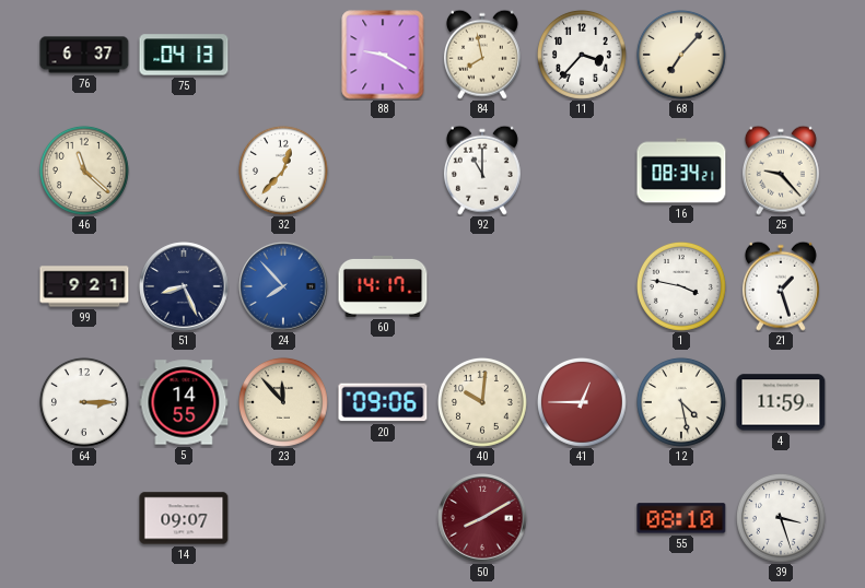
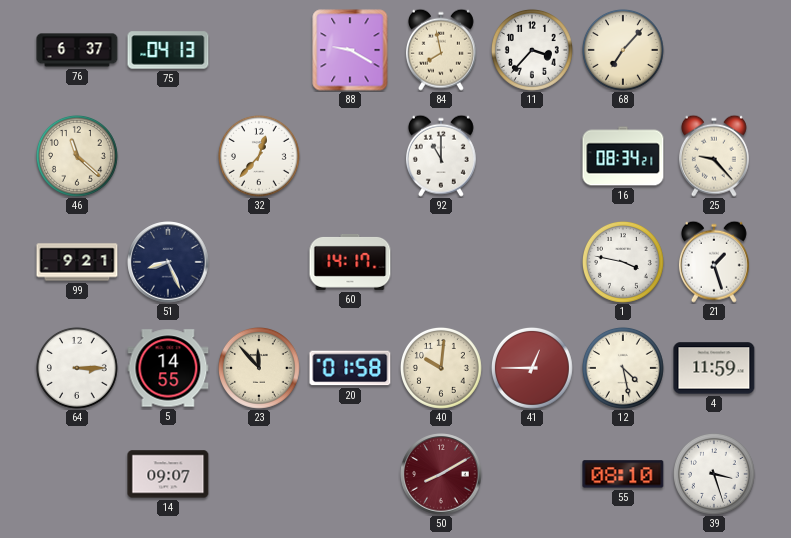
24: 7:53 -> none (283, 286)
20: 09:06 -> 01:58 (350, 368)
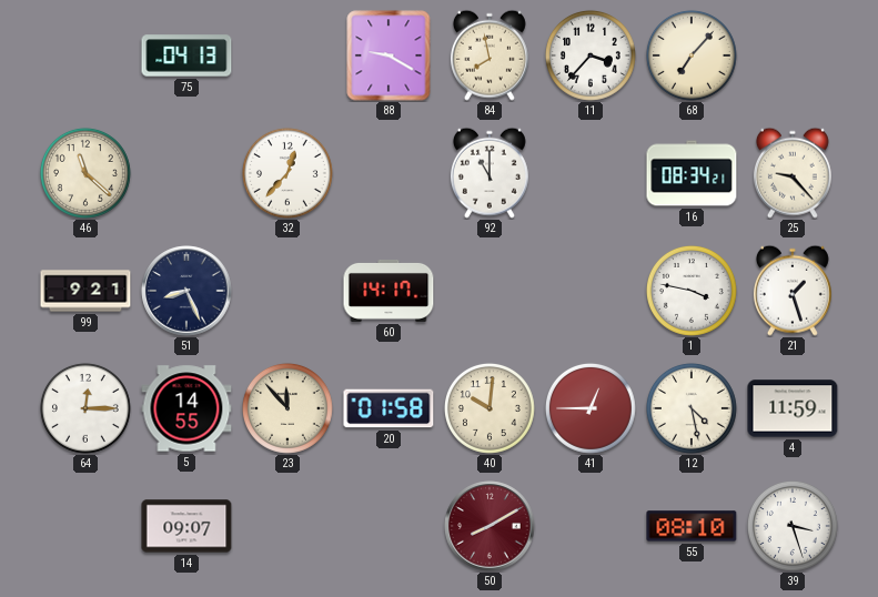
76: 6:37 -> none (77, 50)
64: 3:15 -> 12:15 (85, 408)
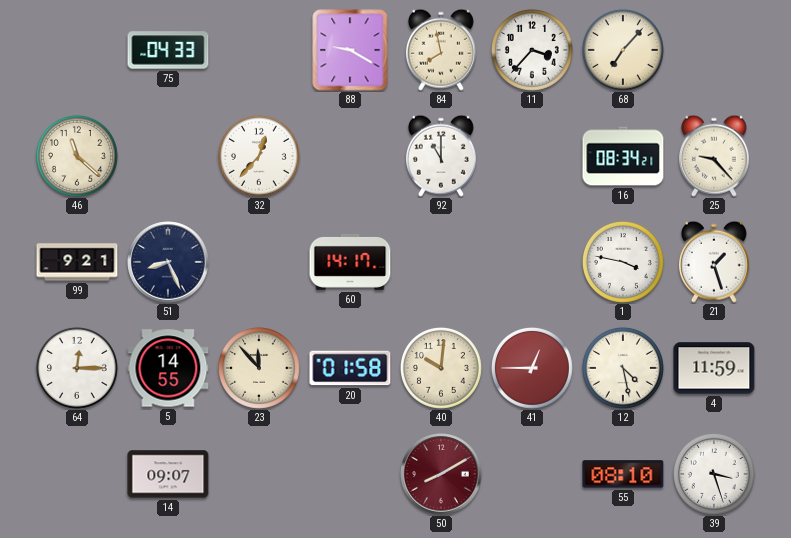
75: 04:13 -> 04:33 (168, 50)
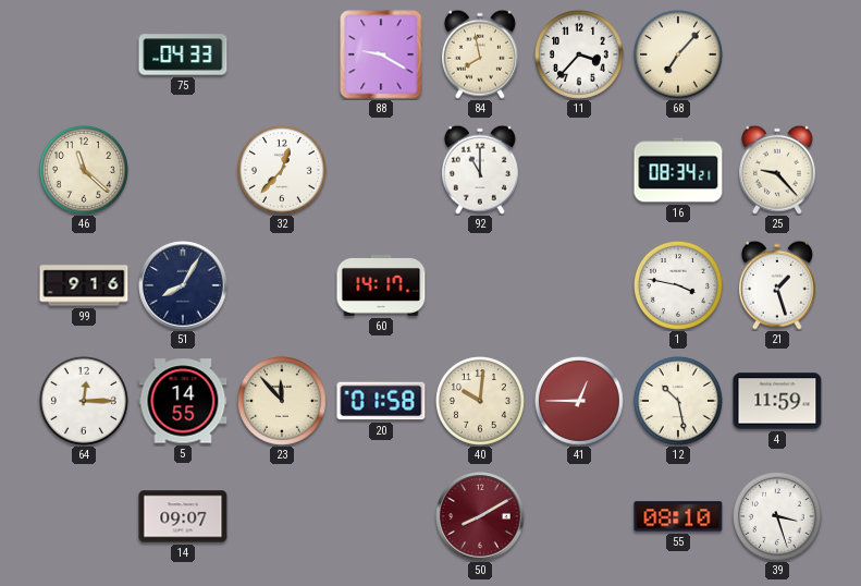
99: 9:21 -> 9:16 (84, 285)
51: 8:26 -> 8:05 (183, 285)
12: 4:28 -> 10:28 (678, 401)
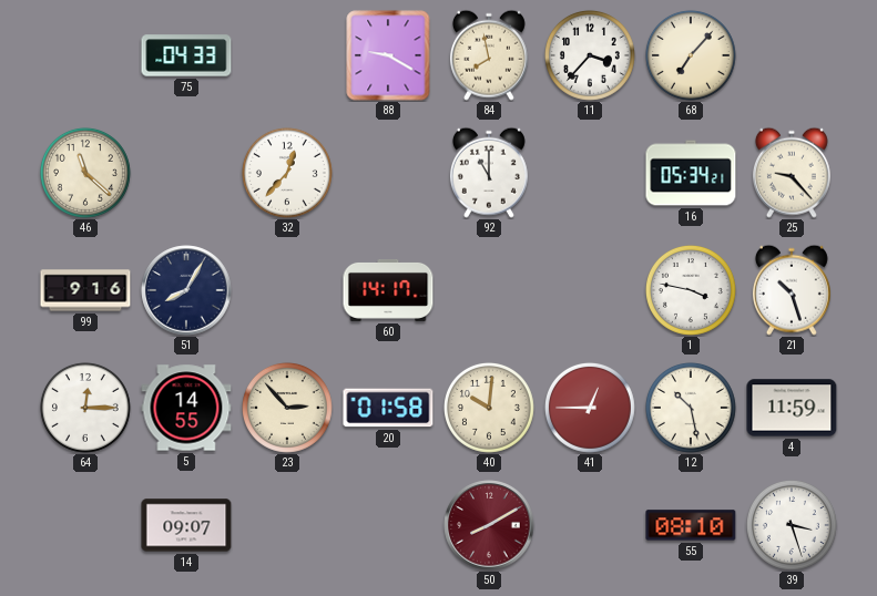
16: 08:34 -> 05:34 (691, 173)
21: 1:27 -> 10:27 (792, 290)
23: 11:53 -> 2:53 (287, 408)
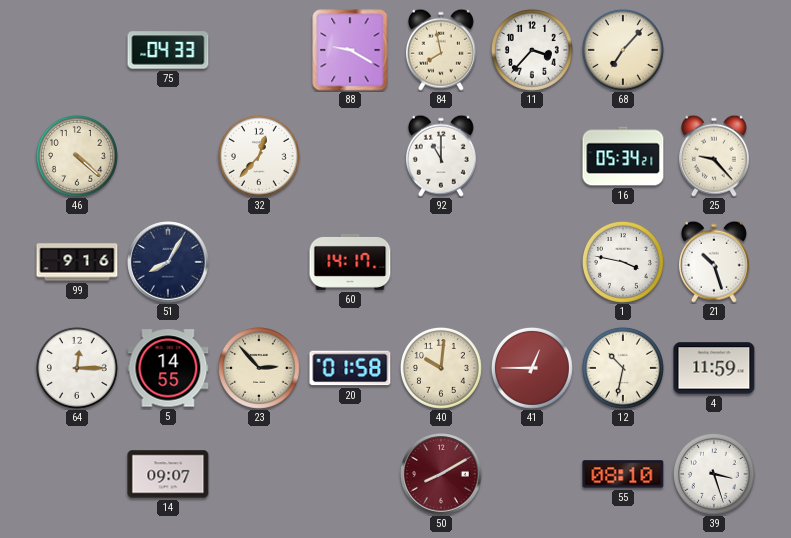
46: 11:22 -> 4:22 (77, 156)
12: 10:28 -> 10:32 (623, 368)
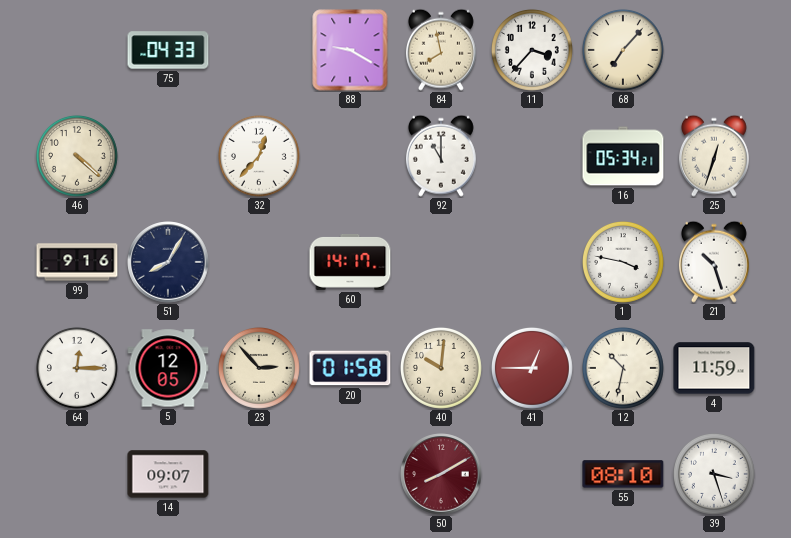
25: 9:23 -> 12:33 (714, 156)
5: 14:55 -> 12:05 (168, 368)
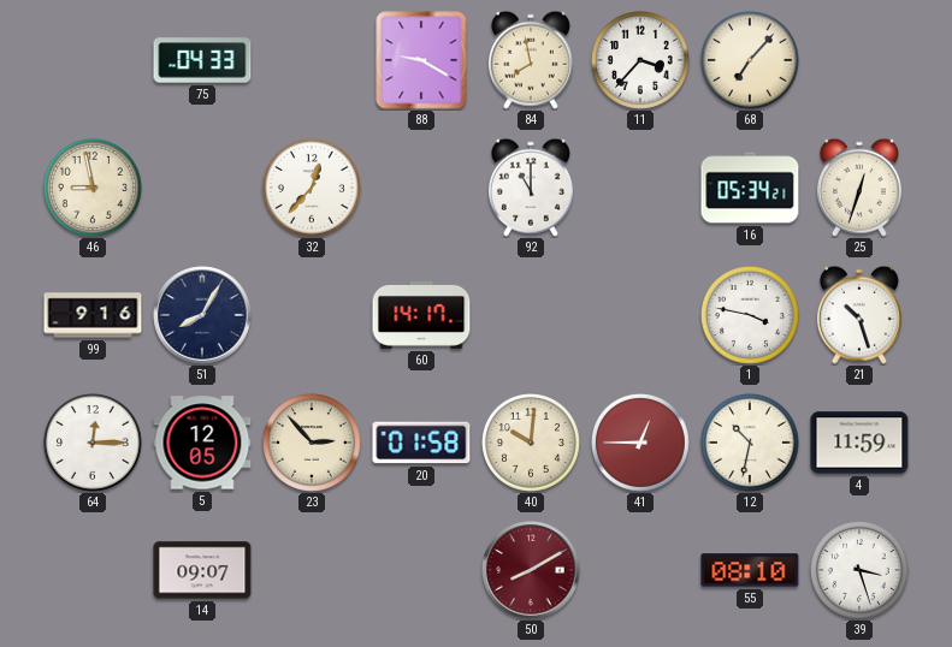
46: 4:22 -> 8:58 (93, 188)
